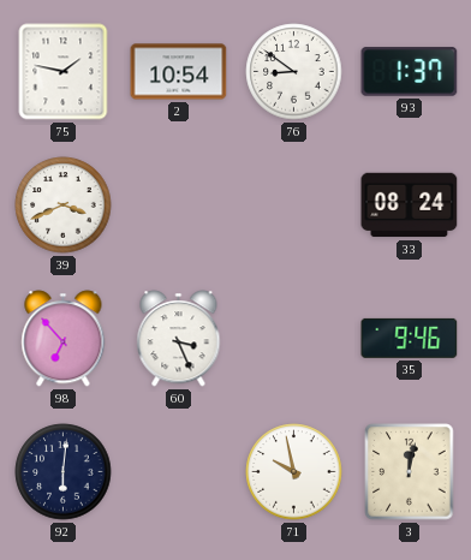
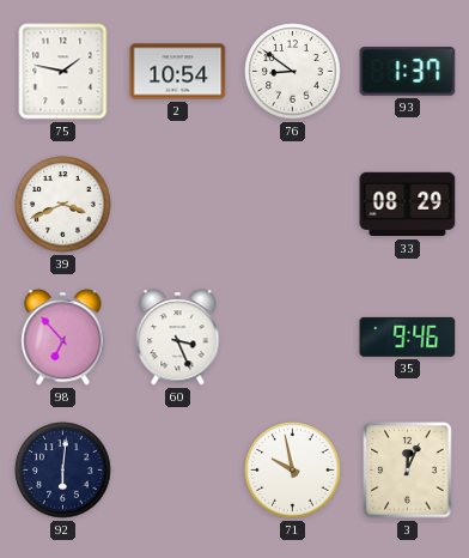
33: 08:24 -> 08:29 (408, 205)
3: 12:02 -> 12:04 (408, 471)
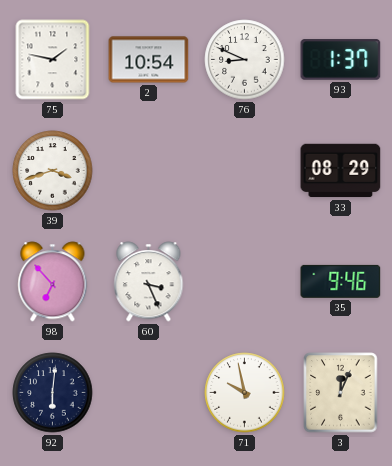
76: 8:51 -> 8:49 (245, 60)
39: 3:41 -> 3:42 (53, 171)
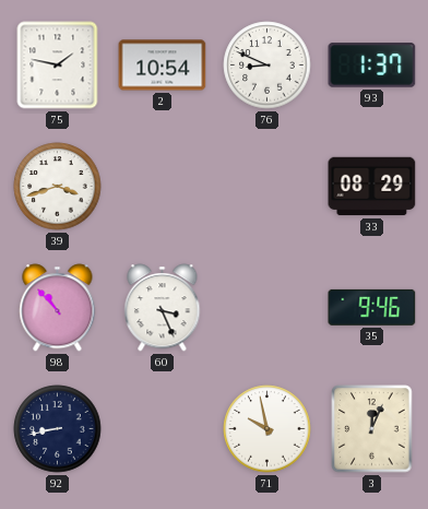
98: 6:53 -> 10:53 (58, 308)
92: 6:01 -> 8:43 (58, 429)
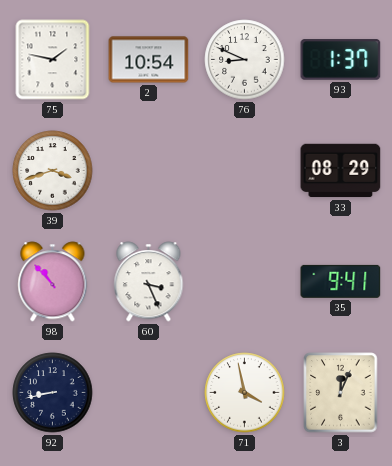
35: 9:46 -> 9:41 (341, 281)
71: 9:58 -> 3:58 (245, 393)
